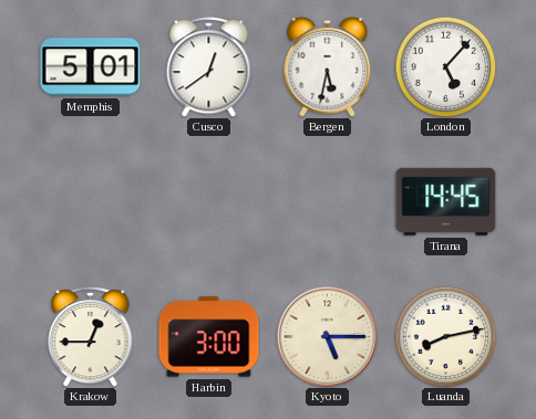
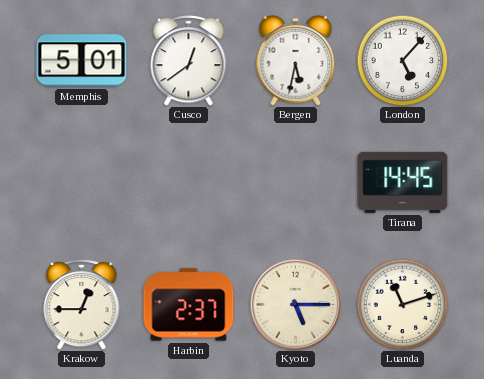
Harbin: 3:00 -> 2:37 (189, 305)
Luanda: 8:13 -> 11:12 (402, 304)
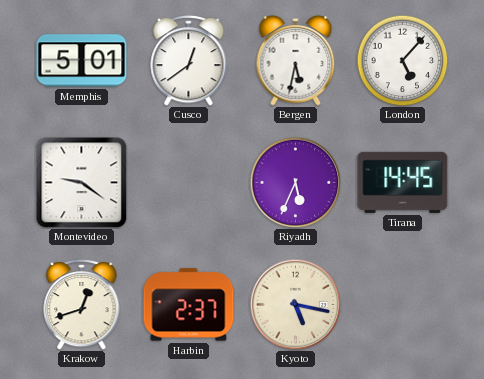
Montevideo: none -> 9:21 (81, 182)
Riyadh: none -> 5:34 (295, 182)
Krakow: 12:45 -> 12:42 (82, 305)
Kyoto: 5:15 -> 5:17 (295, 304)
Luanda: 11:12 -> none (402, 304)
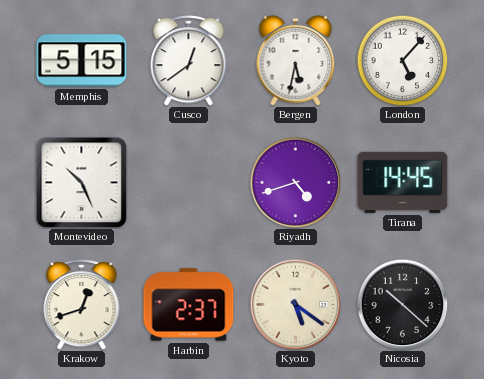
Memphis: 5:01 -> 5:15 (82, 61)
Montevideo: 9:21 -> 10:26 (81, 182)
Riyadh: 5:34 -> 4:42 (295, 182)
Kyoto: 5:17 -> 5:21 (295, 304)
Nicosia: none -> 10:22 (402, 304)
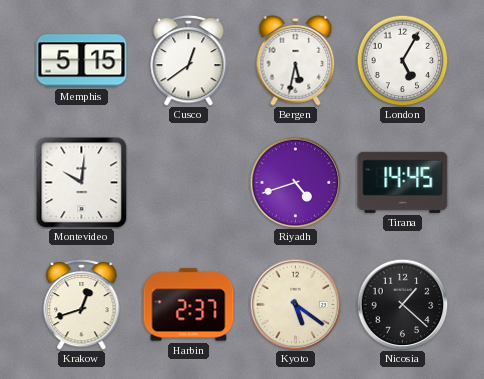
London: 5:07 -> 5:05 (402, 60)
Montevideo: 10:26 -> 10:01 (81, 182)
Nicosia: 10:22 -> 1:22 (402, 304)
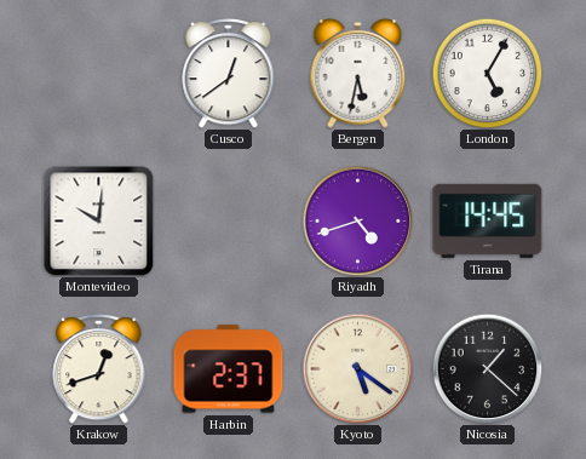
Memphis: 5:15 -> none (82, 61)
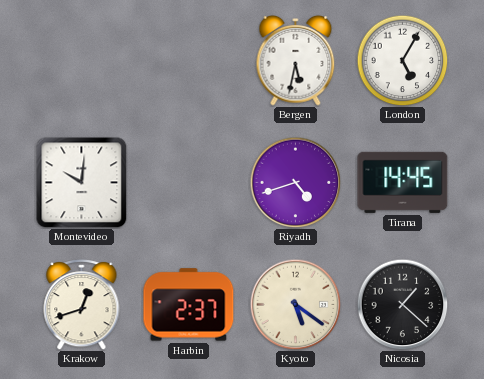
Cusco: 12:39 -> none (229, 74)
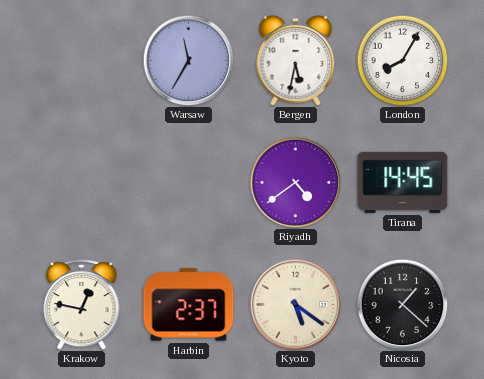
Warsaw: none -> 11:35 (188, 60)
London: 5:05 -> 8:05 (402, 60)
Montevideo: 10:01 -> none (81, 182)
Riyadh: 4:42 -> 4:39 (295, 182)
Krakow: 12:42 -> 12:47 (82, 305)
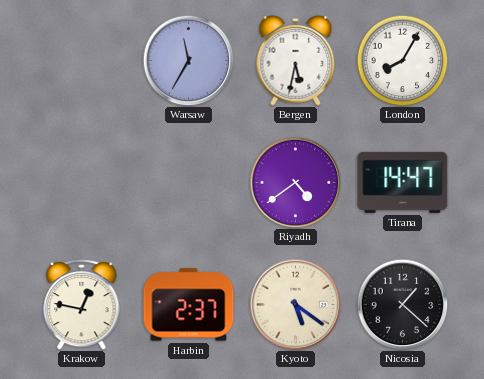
Tirana: 14:45 -> 14:47 (403, 182)
